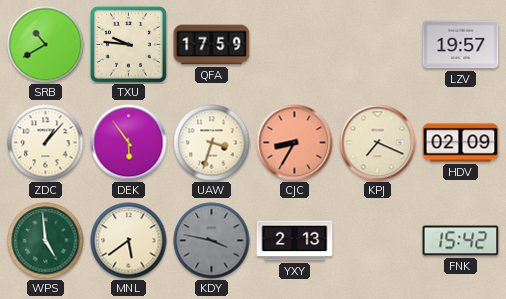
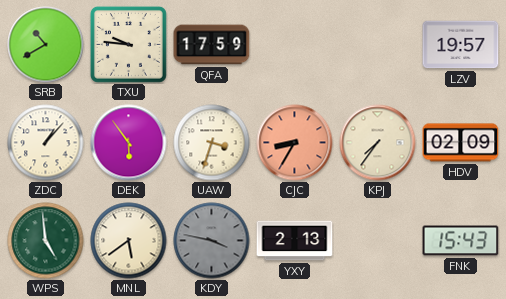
KPJ: 7:19 -> 7:36 (378, 143)
FNK: 15:42 -> 15:43 (461, 241)
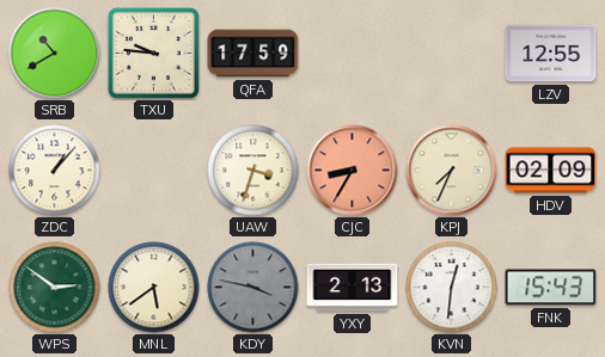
LZV: 19:57 -> 12:55 (551, 54)
DEK: 5:54 -> none (129, 143)
KPJ: 7:36 -> 7:34 (452, 171)
WPS: 4:59 -> 2:51 (55, 288)
KVN: none -> 12:31 (452, 288)
